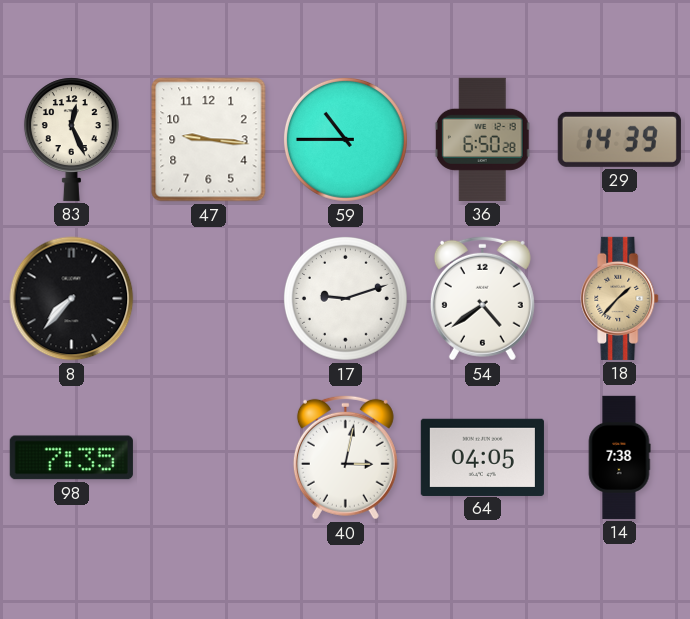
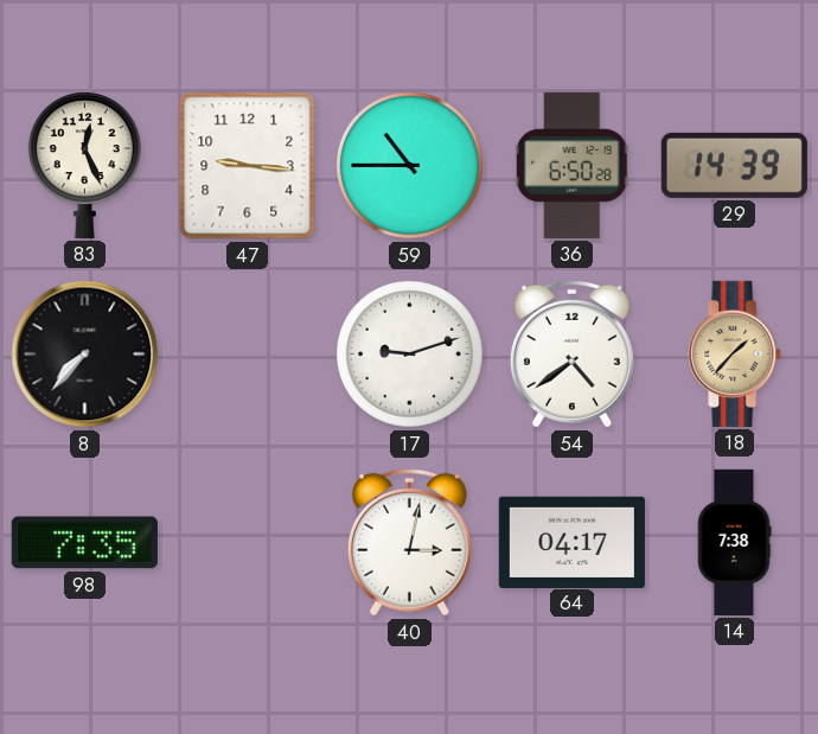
64: 04:05 -> 04:17 (571, 542)
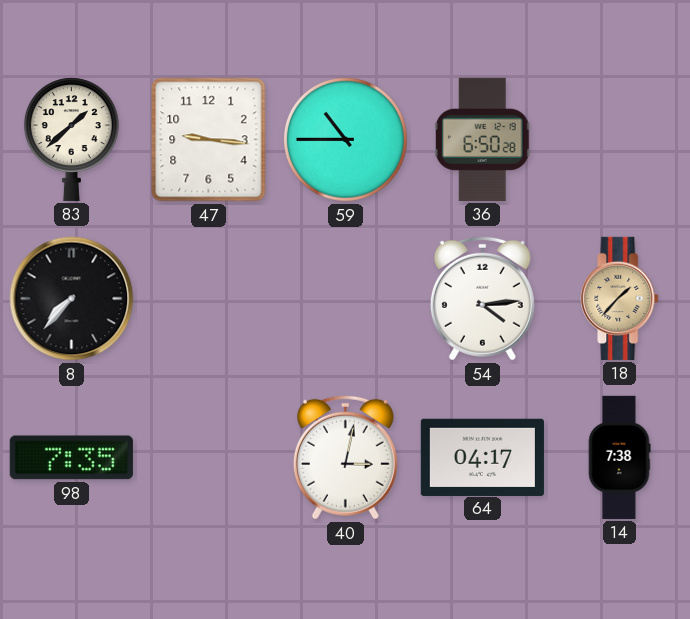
83: 12:26 -> 1:38 (71, 139)
29: 14:39 -> none (734, 165)
17: 9:12 -> none (409, 353)
54: 4:39 -> 4:14 (482, 298)
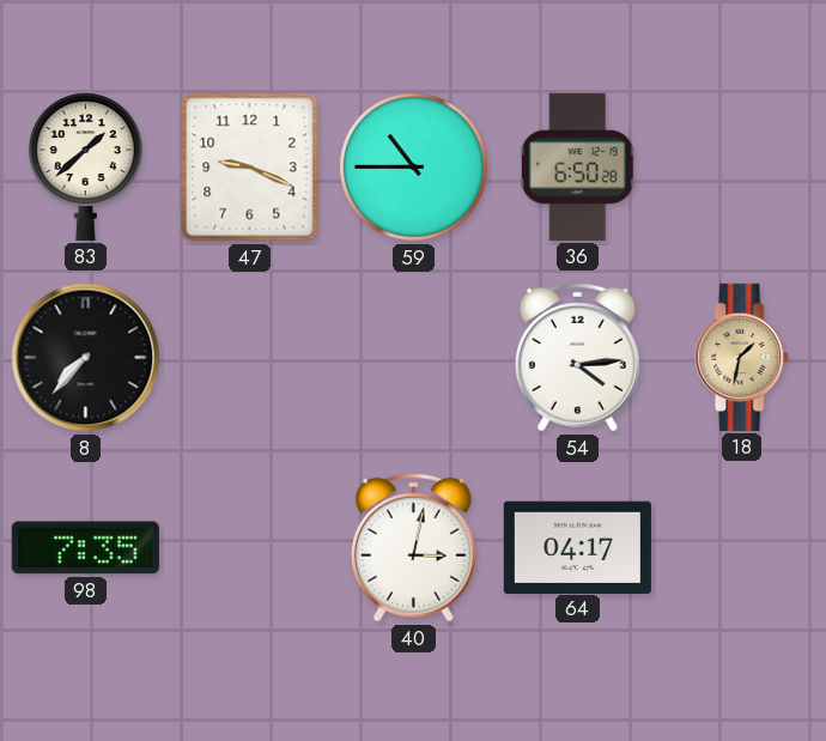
47: 9:16 -> 9:19 (250, 168)
18: 1:37 -> 1:32 (742, 357)
14: 7:38 -> none (619, 457)
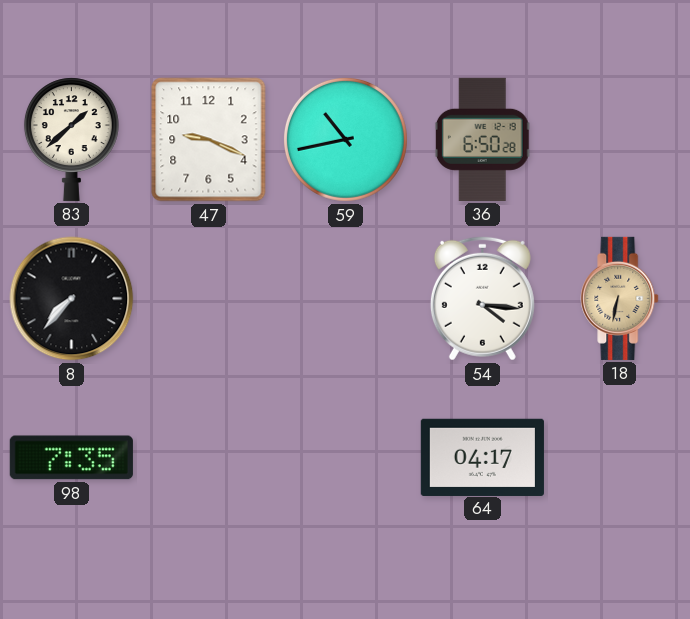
59: 10:45 -> 10:43 (345, 139)
54: 4:14 -> 4:16 (482, 298)
18: 1:32 -> 6:32 (620, 298)
40: 3:02 -> none (413, 547)
